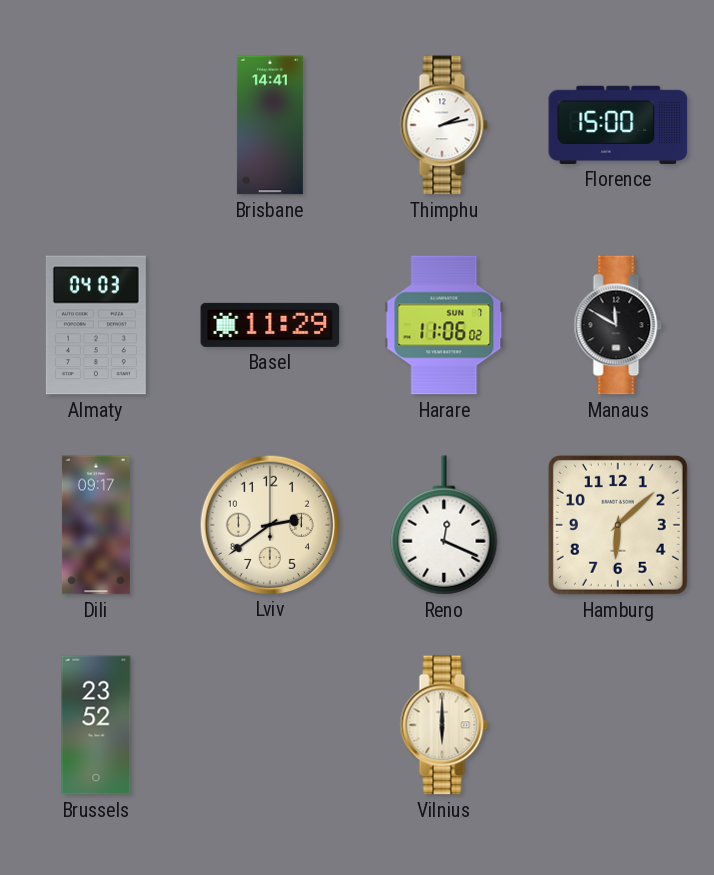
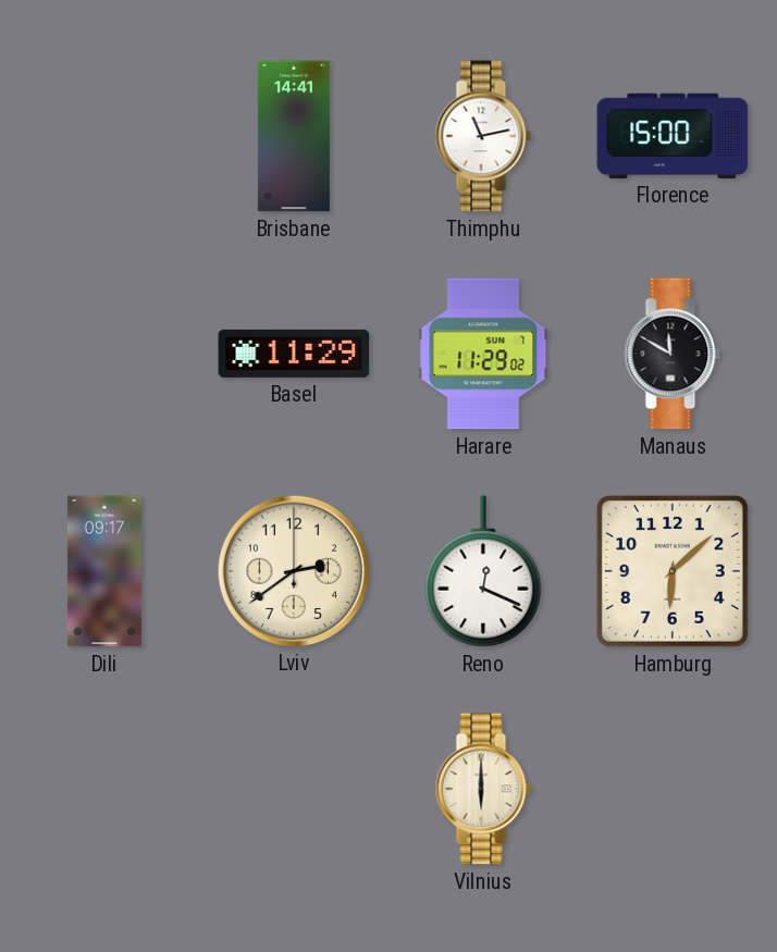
Thimphu: 2:13 -> 11:13 (483, 136)
Almaty: 04:03 -> none (96, 325)
Harare: 11:06 -> 11:29 (483, 354)
Brussels: 23:52 -> none (96, 725)
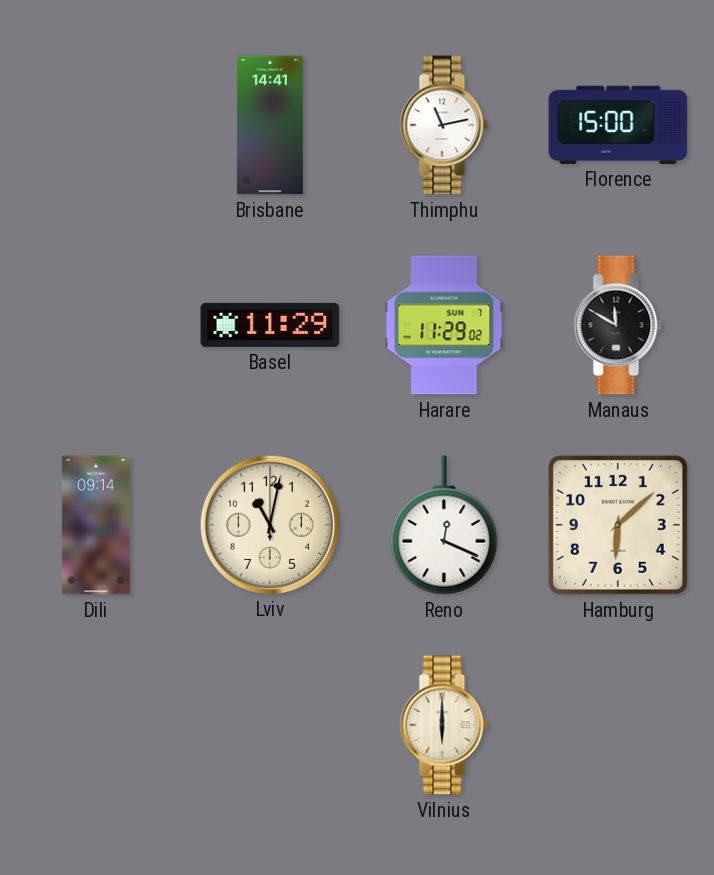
Dili: 09:17 -> 09:14 (96, 525)
Lviv: 2:39 -> 11:02 (269, 524)
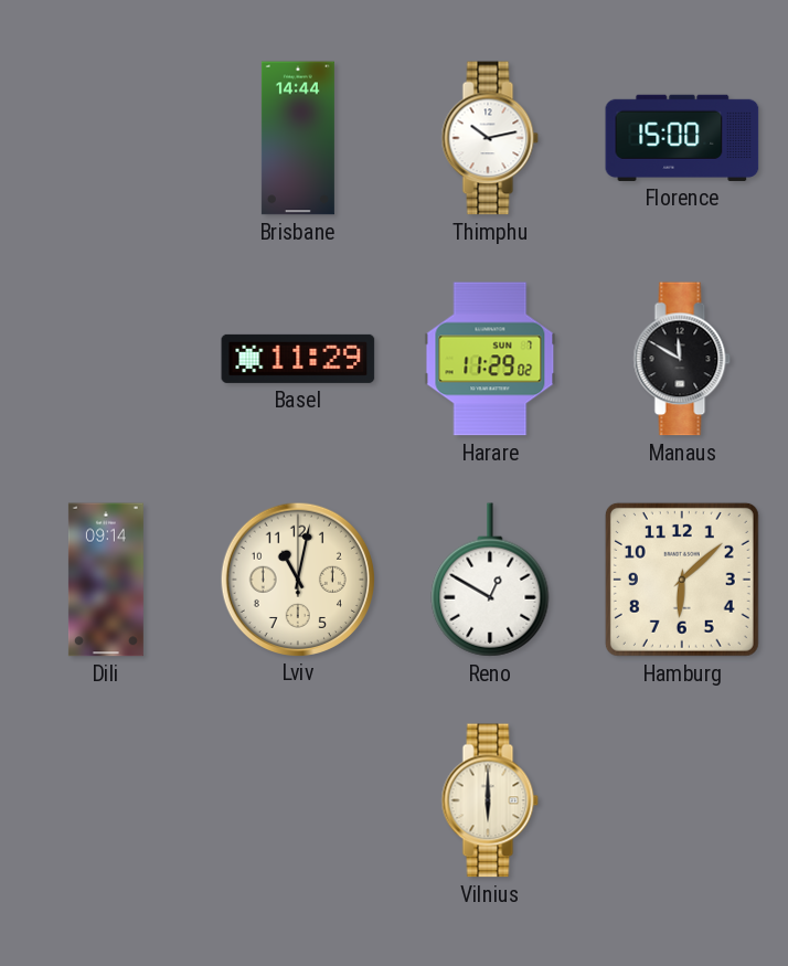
Brisbane: 14:41 -> 14:44 (298, 138)
Thimphu: 11:13 -> 10:13 (490, 138)
Reno: 12:19 -> 12:50 (490, 580)
